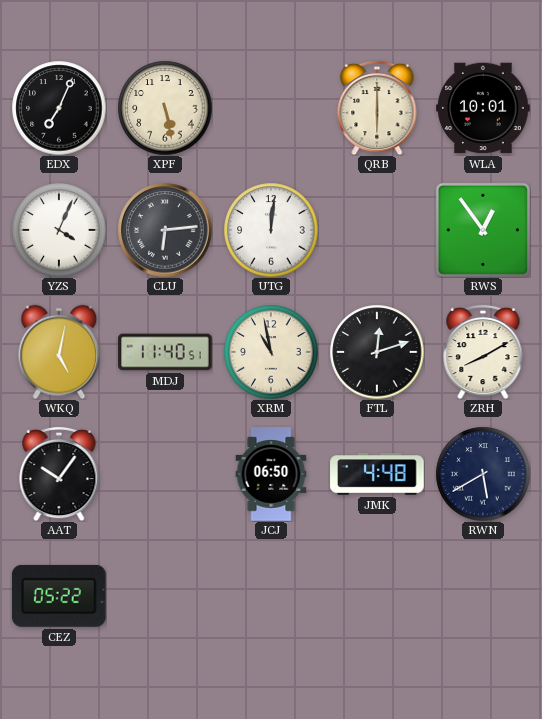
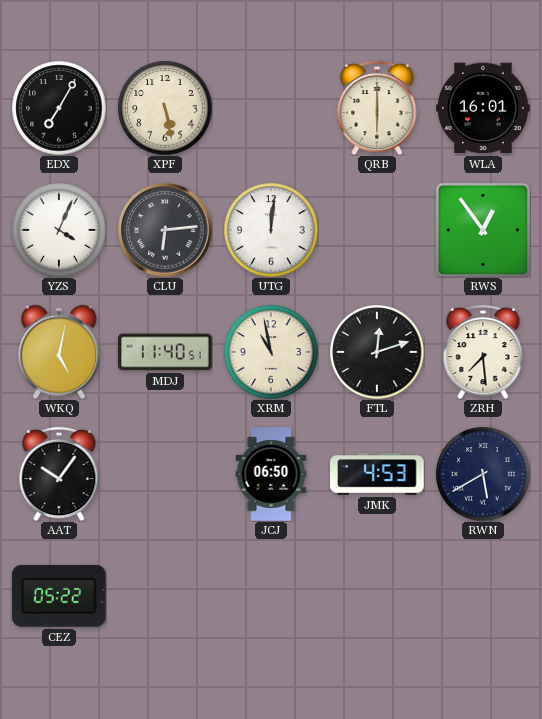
EDX: 7:04 -> 7:05 (59, 108)
WLA: 10:01 -> 16:01 (483, 108)
ZRH: 8:10 -> 7:29 (483, 352)
JMK: 4:48 -> 4:53 (377, 474)
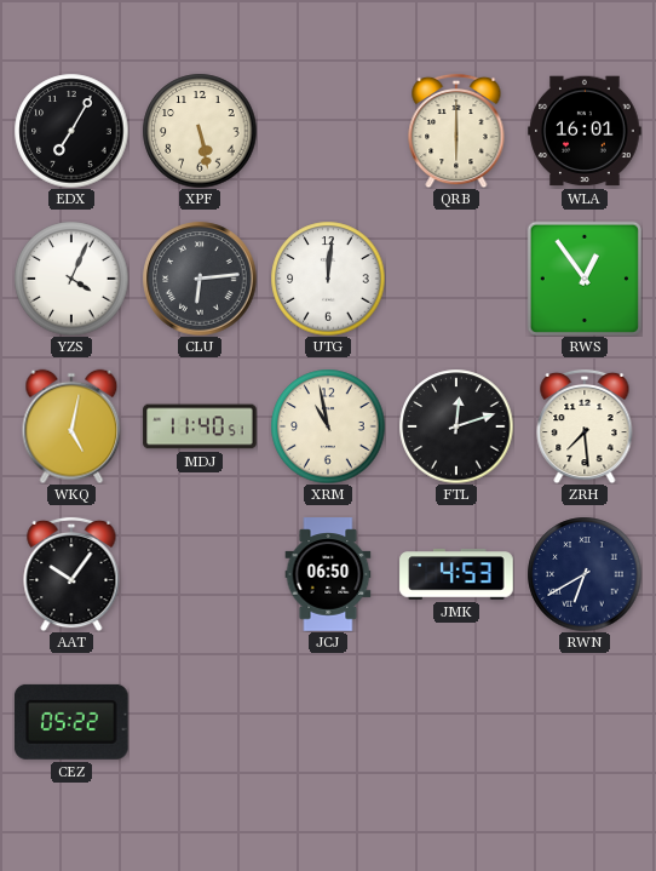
RWN: 5:40 -> 6:40 (585, 574)
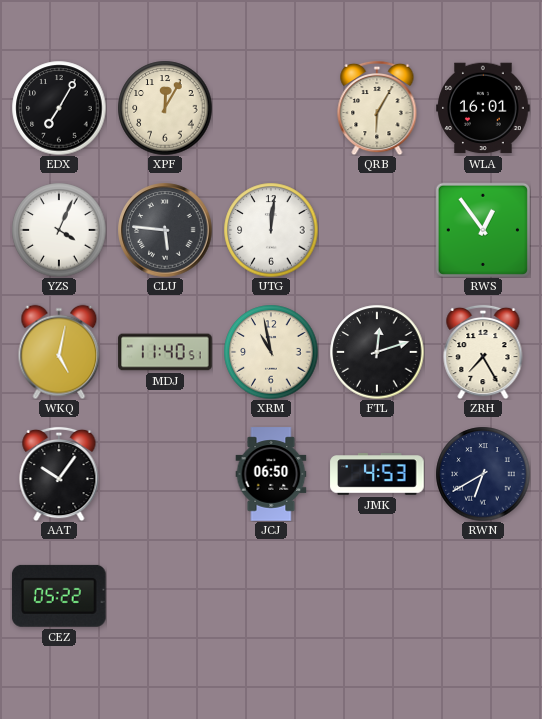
XPF: 5:28 -> 12:05 (165, 108)
QRB: 6:00 -> 6:05 (377, 108)
CLU: 6:14 -> 5:46 (165, 230)
ZRH: 7:29 -> 7:25 (483, 352)
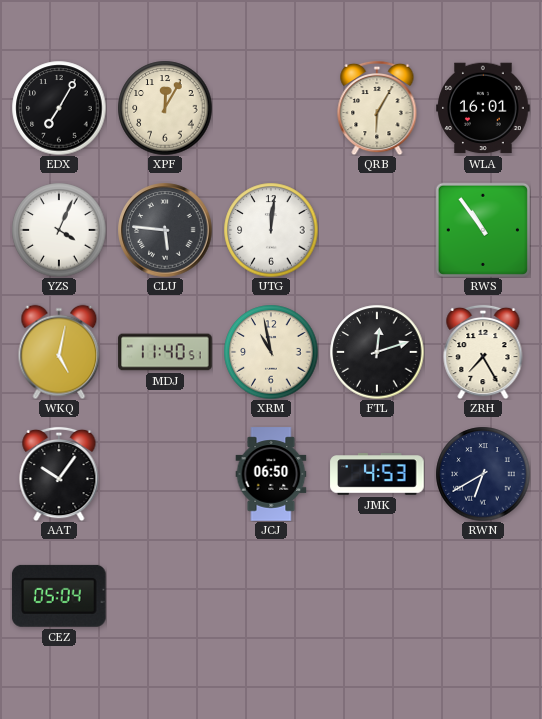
RWS: 12:54 -> 10:54 (483, 230)
CEZ: 05:22 -> 05:04 (59, 596)
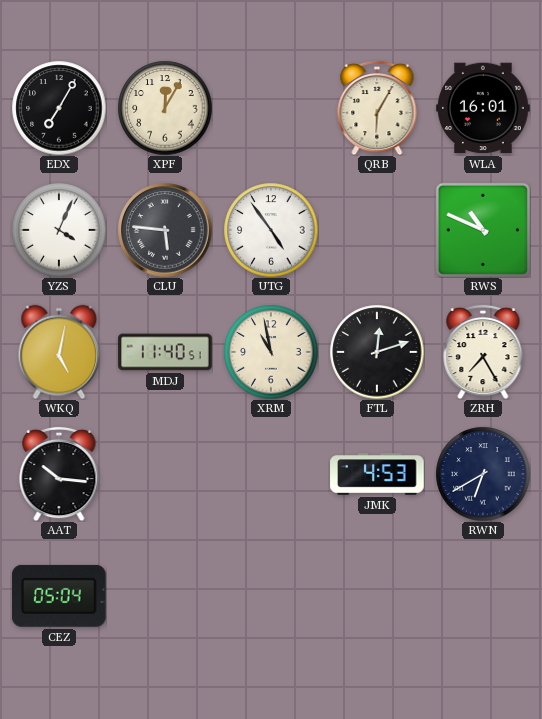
UTG: 12:01 -> 4:54 (271, 230)
RWS: 10:54 -> 10:49 (483, 230)
AAT: 10:06 -> 10:16 (59, 474)
JCJ: 06:50 -> none (271, 474)
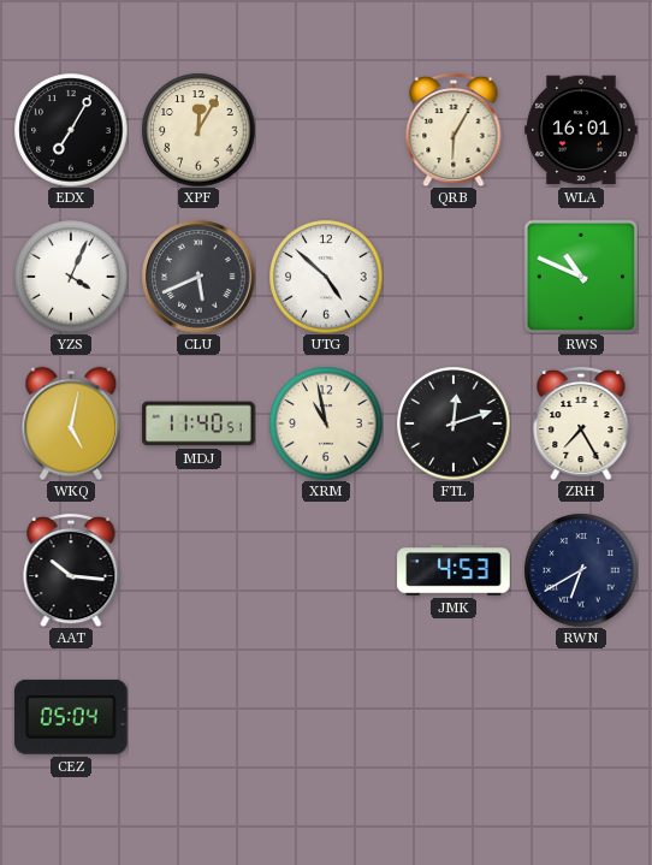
CLU: 5:46 -> 5:41 (198, 277)
UTG: 4:54 -> 4:52 (326, 277)
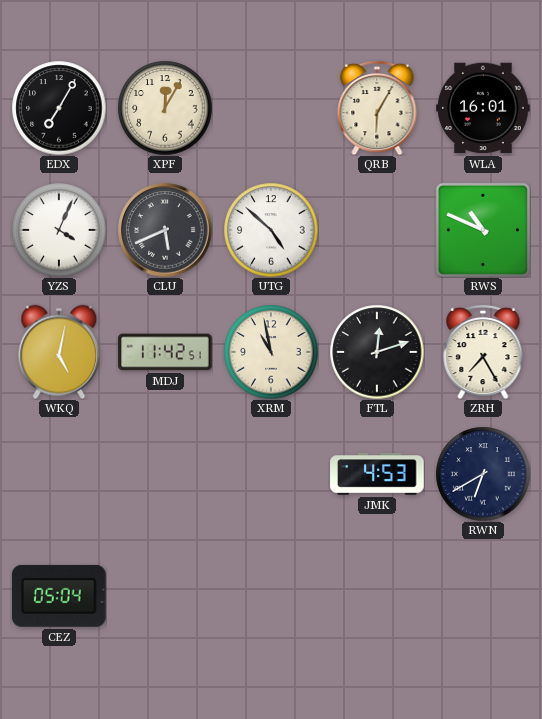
MDJ: 11:40 -> 11:42 (165, 352)
AAT: 10:16 -> none (71, 570)
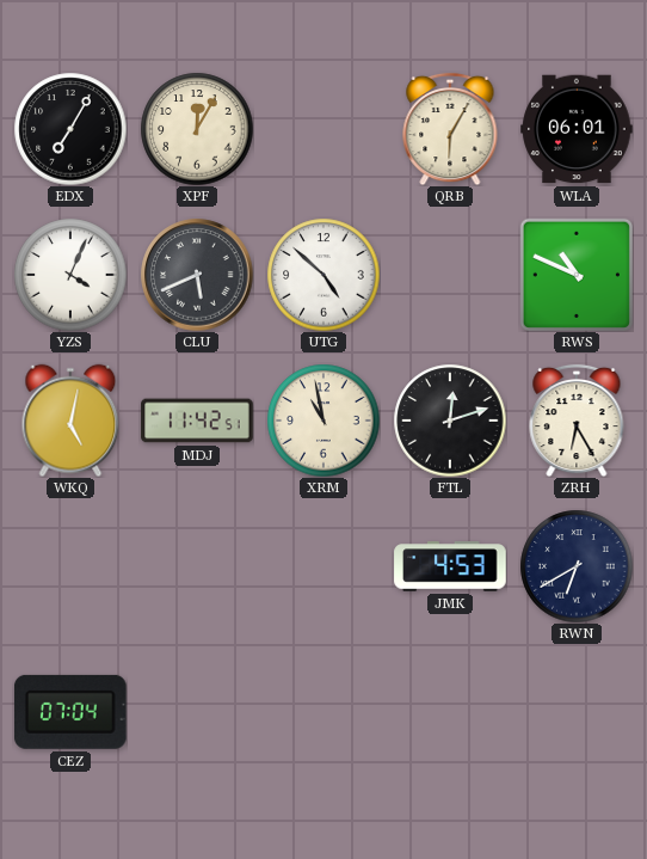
WLA: 16:01 -> 06:01 (577, 129)
ZRH: 7:25 -> 6:25 (577, 421)
CEZ: 05:04 -> 07:04 (70, 712)
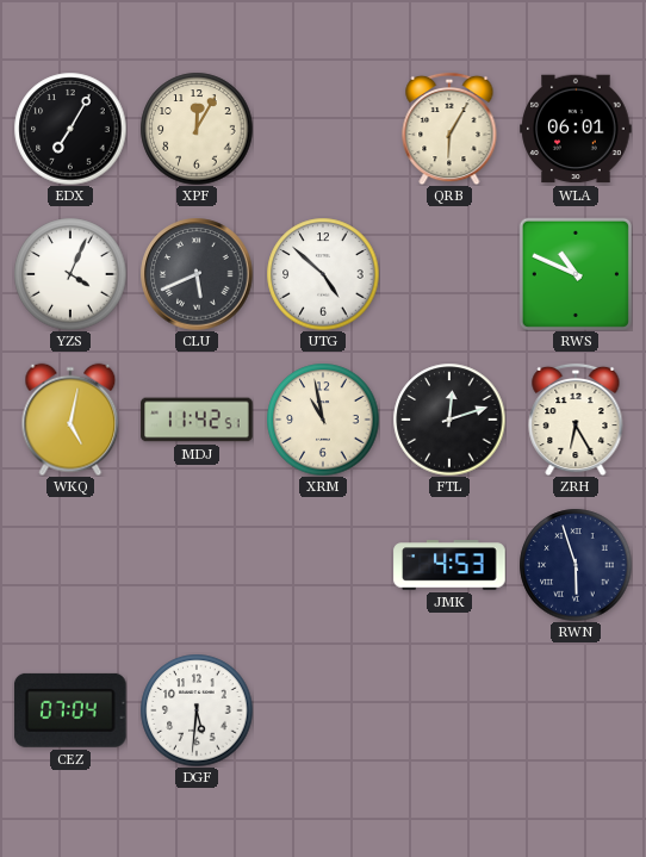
RWN: 6:40 -> 5:57 (576, 565)
DGF: none -> 5:31 (197, 710)
